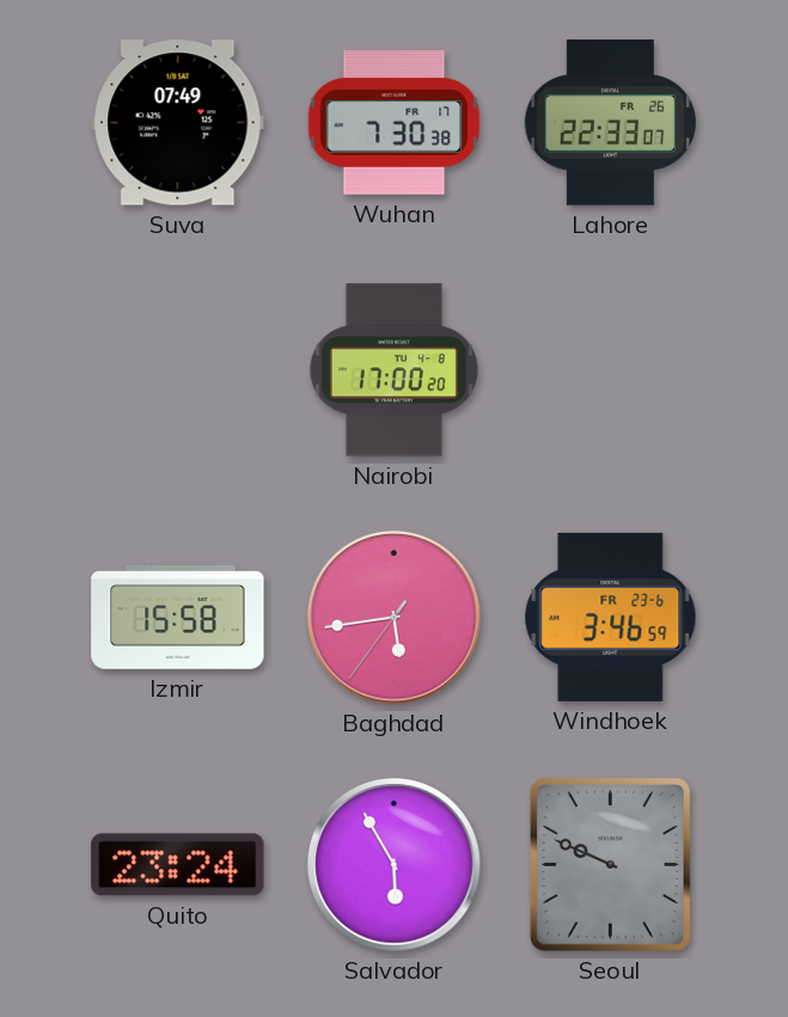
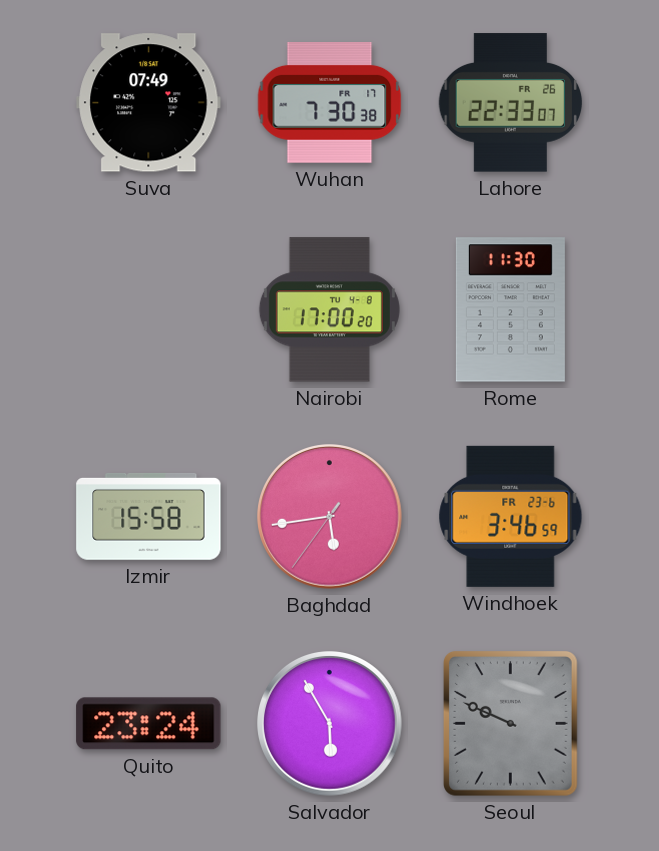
Rome: none -> 11:30 (510, 310)
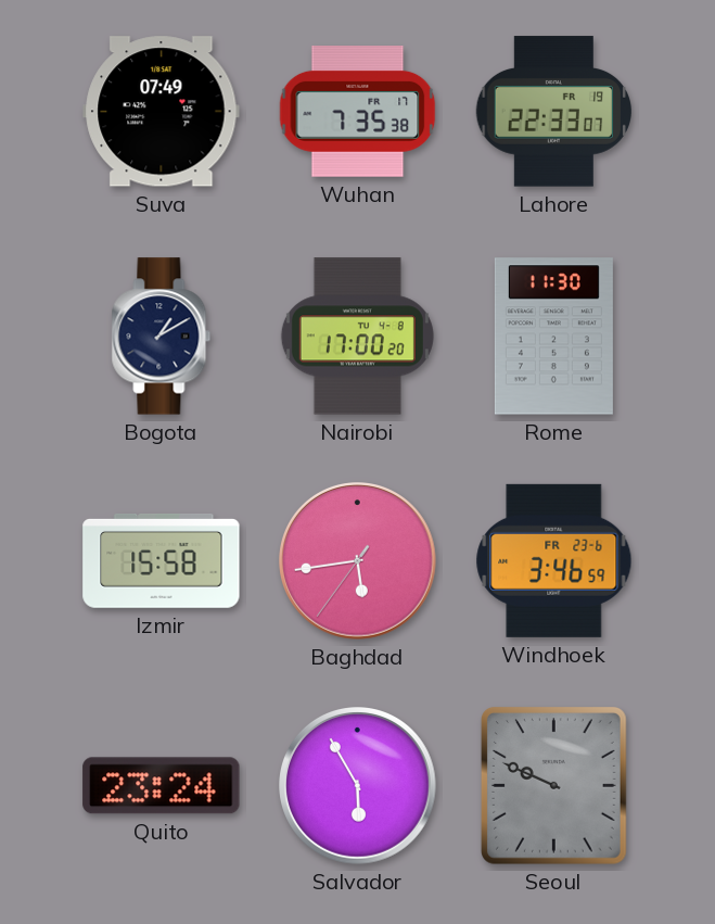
Wuhan: 7:30 -> 7:35 (358, 112)
Lahore date: FR 26 -> FR 19 (554, 112)
Bogota: none -> 1:10 (162, 337)
